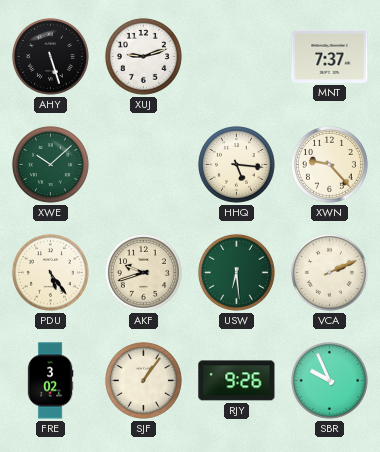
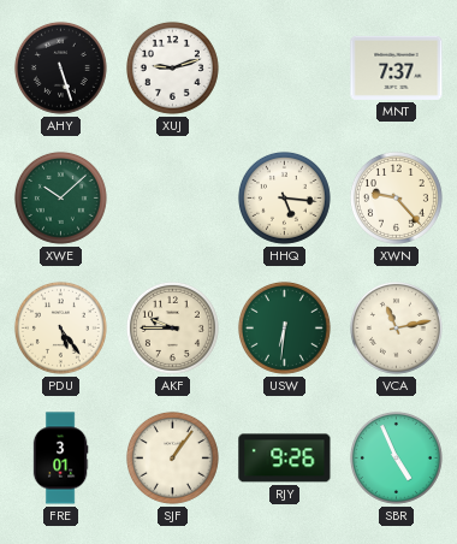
AKF: 9:42 -> 9:45 (172, 327)
USW: 6:29 -> 6:31 (284, 327)
VCA: 2:11 -> 11:13 (396, 327)
FRE: 3:02 -> 3:01 (60, 459)
SBR: 9:56 -> 4:56 (396, 457)
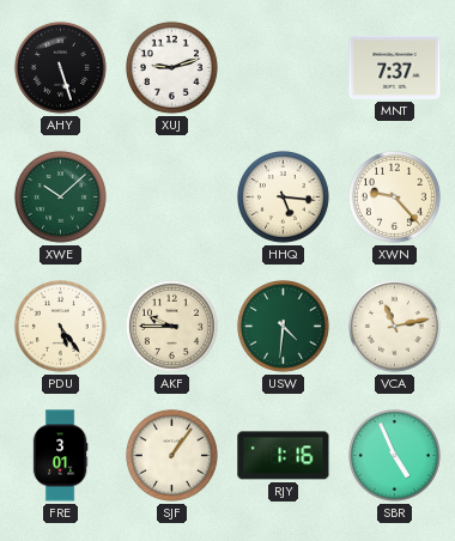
USW: 6:31 -> 4:31 (283, 326)
RJY: 9:26 -> 1:16 (284, 456)
